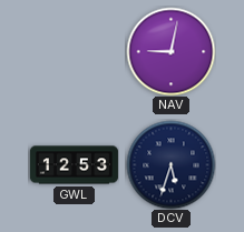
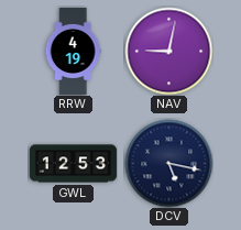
RRW: none -> 4:19 (73, 51)
DCV: 5:33 -> 5:17 (168, 163)
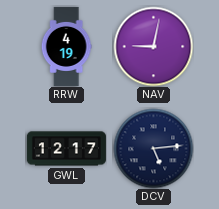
GWL: 12:53 -> 12:17 (66, 149)
DCV: 5:17 -> 5:14 (153, 148)
